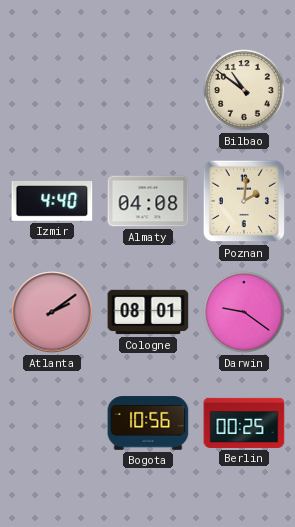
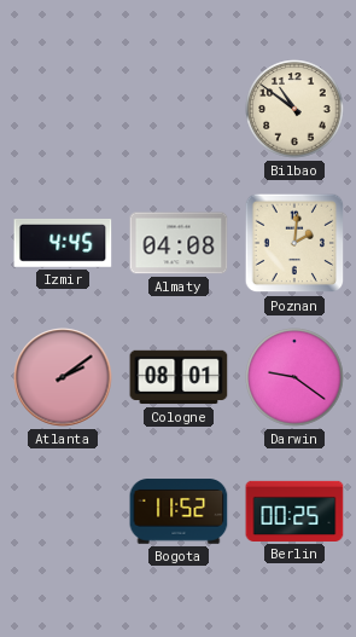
Izmir: 4:40 -> 4:45 (63, 243)
Bogota: 10:56 -> 11:52 (179, 511)
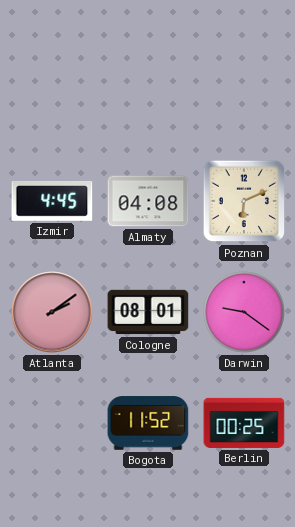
Bilbao: 10:51 -> none (294, 109)
Poznan: 2:01 -> 6:11 (244, 201)
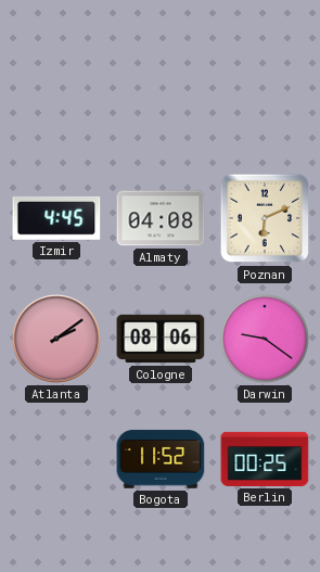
Cologne: 08:01 -> 08:06 (161, 339)
